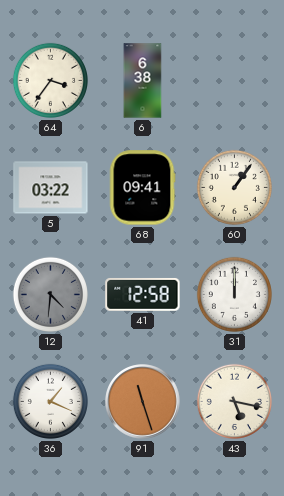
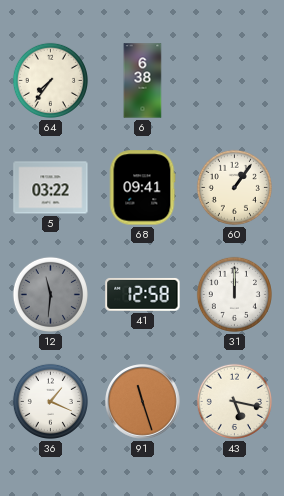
64: 3:36 -> 7:36 (50, 80)
12: 4:31 -> 11:31 (50, 294)
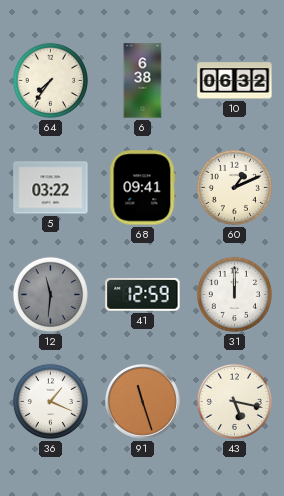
10: none -> 06:32 (235, 81)
60: 1:06 -> 1:11 (234, 187)
41: 12:58 -> 12:59 (143, 294)
